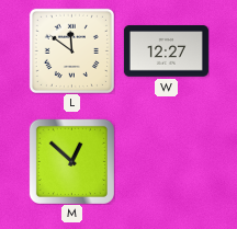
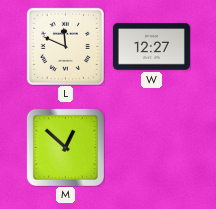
L: 11:51 -> 11:49 (65, 46)
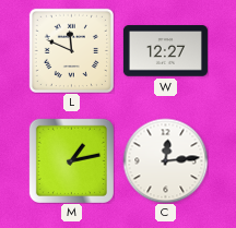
M: 12:52 -> 1:13 (71, 160)
C: none -> 12:14 (165, 160)
